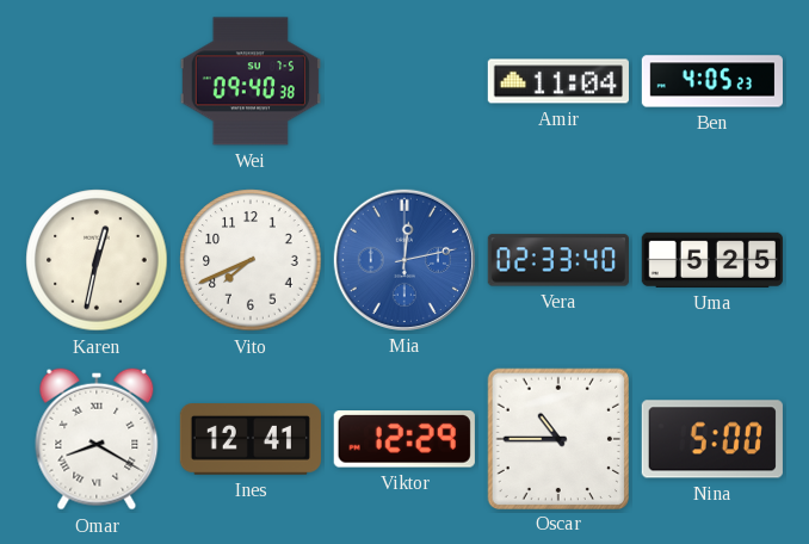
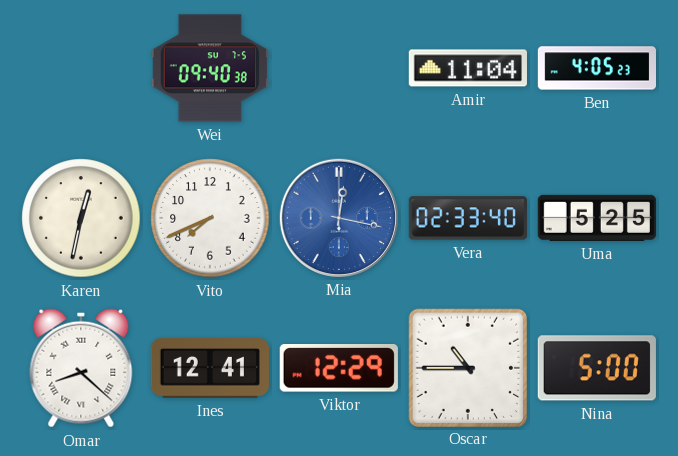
Mia: 12:13 -> 12:17 (339, 218)
Omar: 8:20 -> 8:22 (81, 368)
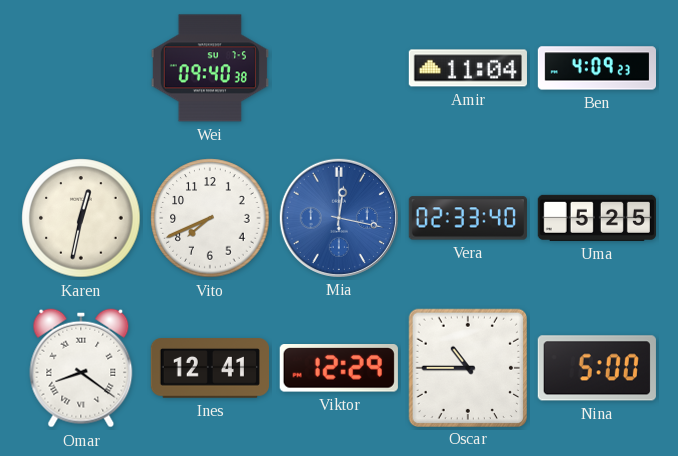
Ben: 4:05 -> 4:09 (596, 68)
Omar: 8:22 -> 8:21 (81, 368)
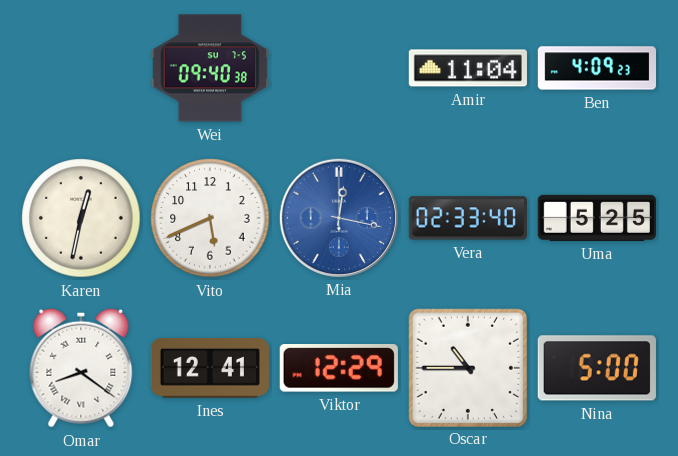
Vito: 7:41 -> 5:41 (210, 218)
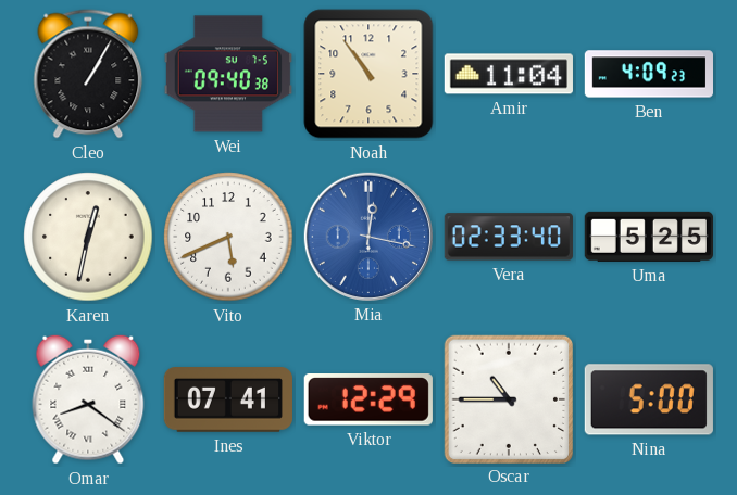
Cleo: none -> 1:05 (88, 74)
Noah: none -> 10:54 (368, 74)
Ines: 12:41 -> 07:41 (227, 399)
